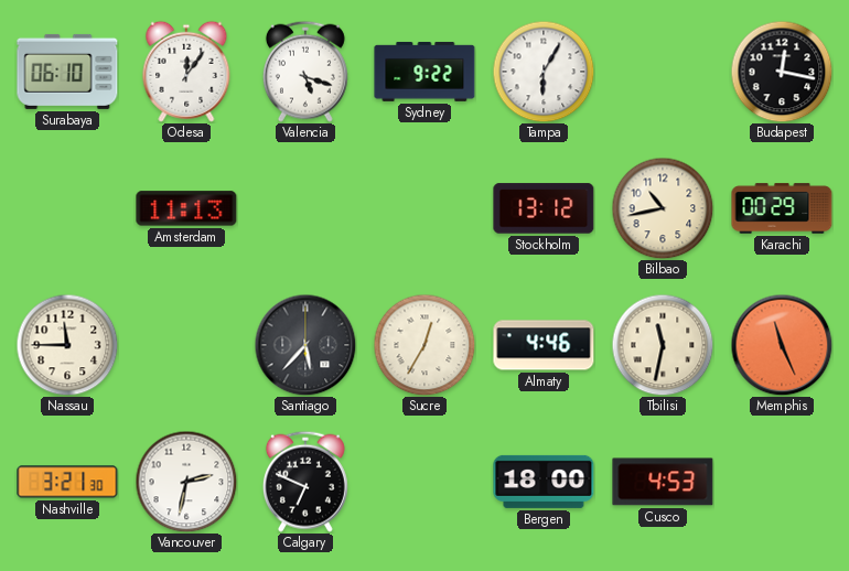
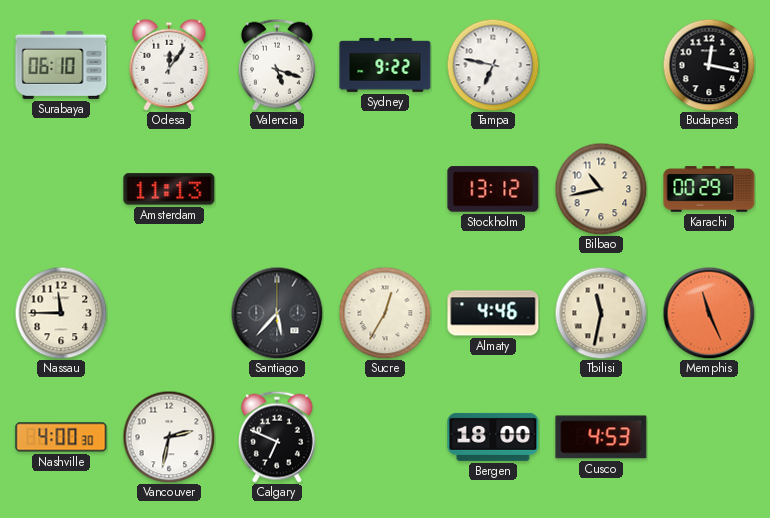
Tampa: 6:05 -> 6:47 (493, 65)
Nashville: 3:21 -> 4:00 (61, 437)
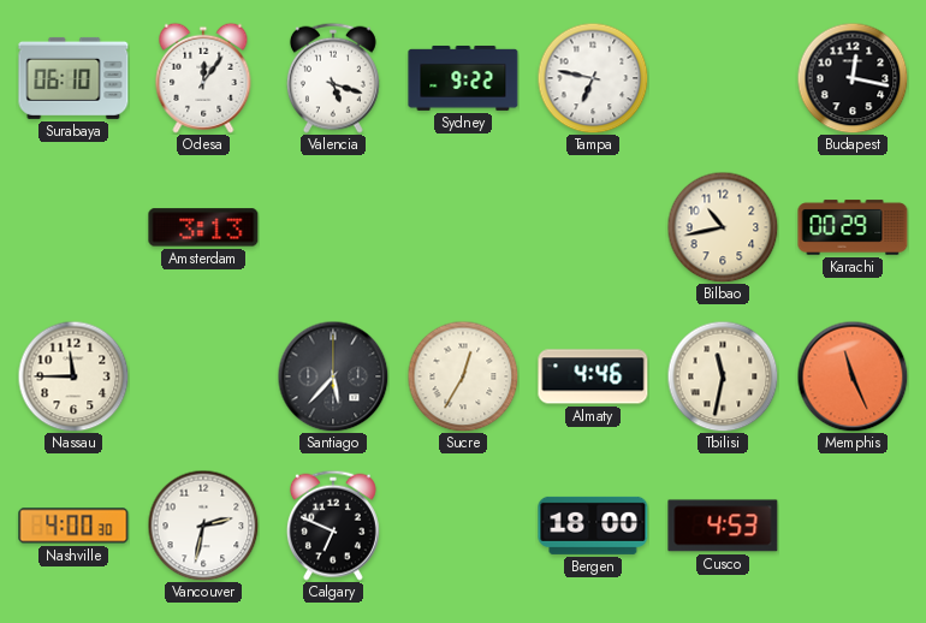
Amsterdam: 11:13 -> 3:13 (203, 227)
Stockholm: 13:12 -> none (493, 189)
